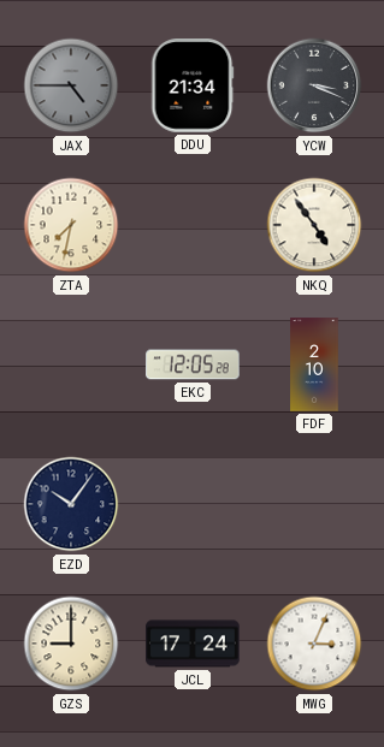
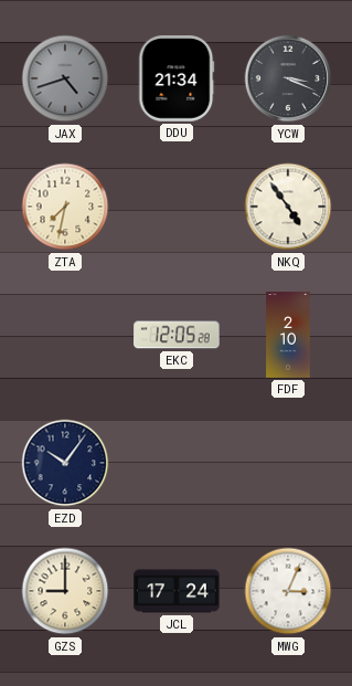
JAX: 4:45 -> 4:42 (65, 78)
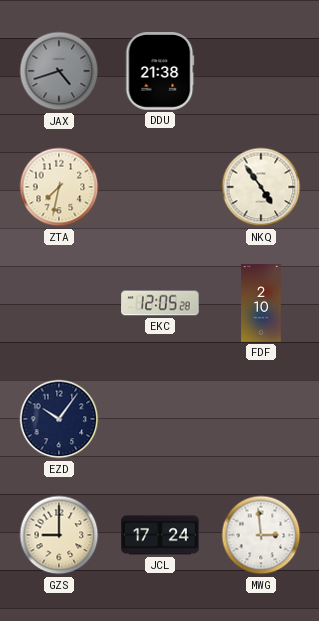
DDU: 21:34 -> 21:38 (160, 71)
YCW: 3:19 -> none (288, 78)
MWG: 3:04 -> 2:59 (261, 535)
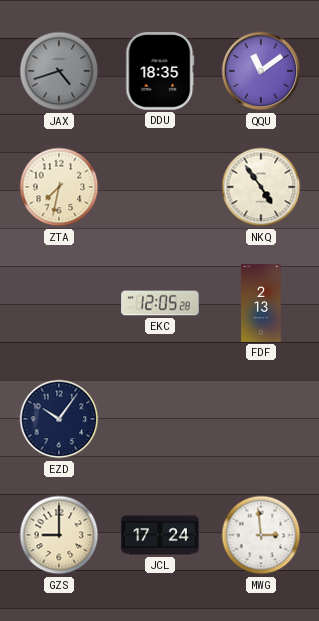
DDU: 21:38 -> 18:35 (160, 71)
QQU: none -> 11:09 (261, 71)
FDF: 2:10 -> 2:13 (261, 303)
